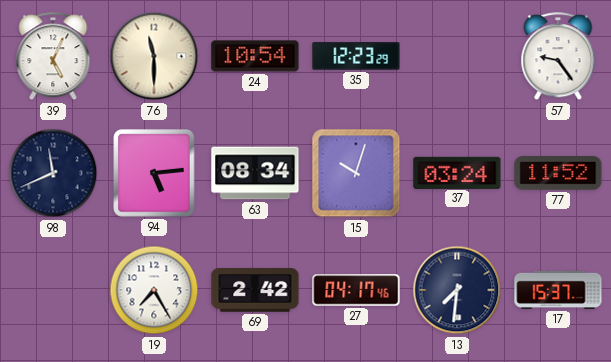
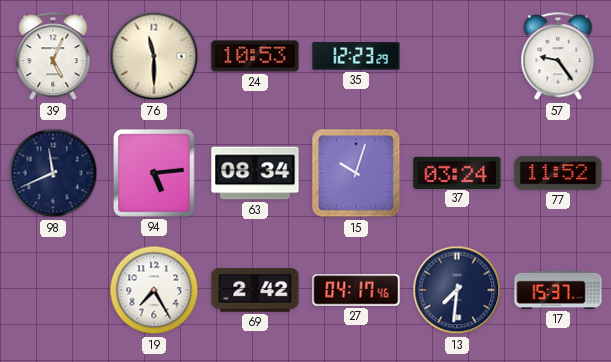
24: 10:54 -> 10:53 (255, 56)
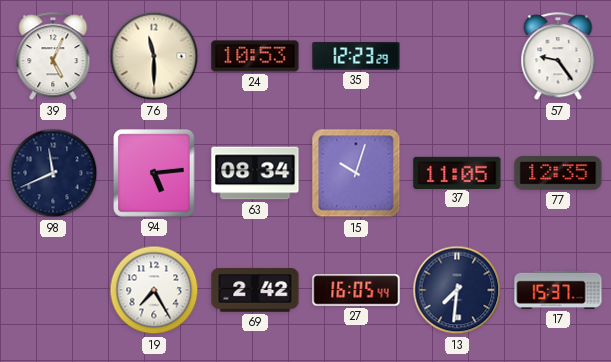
37: 03:24 -> 11:05 (457, 172)
77: 11:52 -> 12:35 (558, 174)
27: 04:17 -> 16:05 (356, 290)
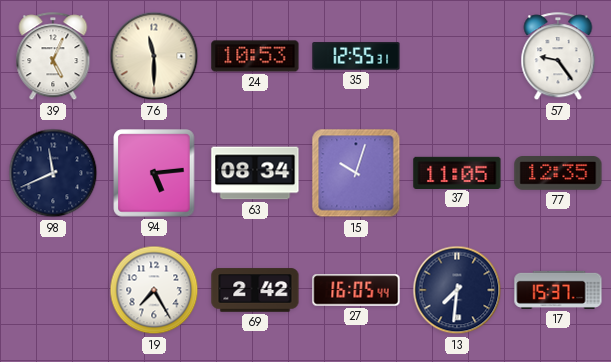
35: 12:23 -> 12:55 (356, 56)
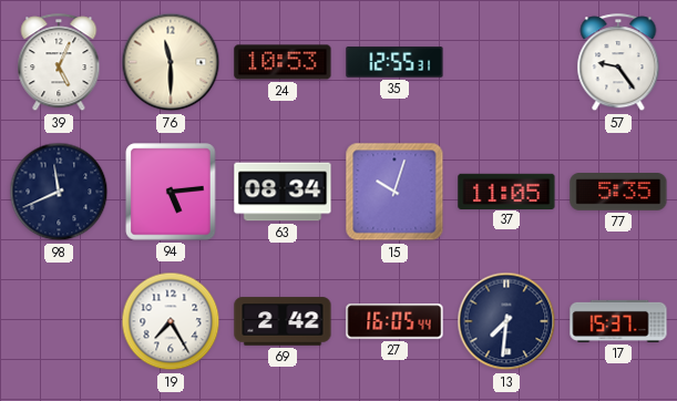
77: 12:35 -> 5:35 (618, 193)
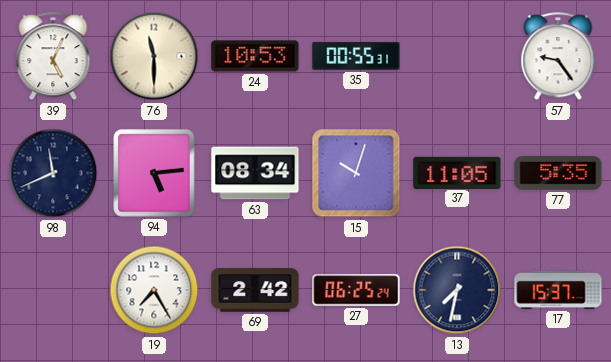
35: 12:55 -> 00:55 (356, 56)
27: 16:05 -> 06:25 (356, 290)
13: 7:31 -> 7:32 (457, 290)
